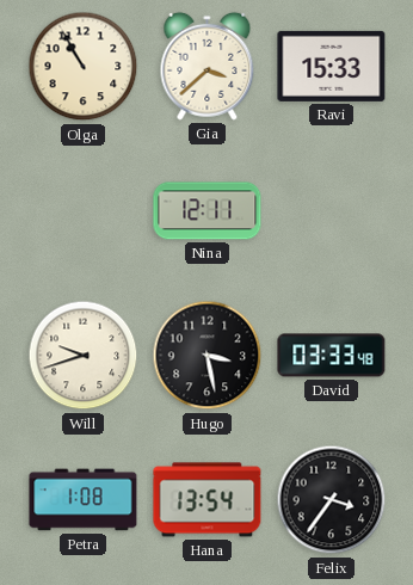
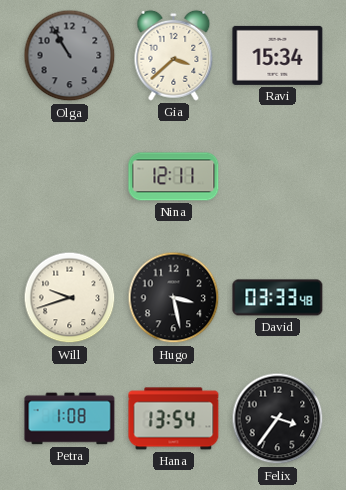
Olga dial: cream -> grey (70, 56)
Ravi: 15:33 -> 15:34 (278, 55)
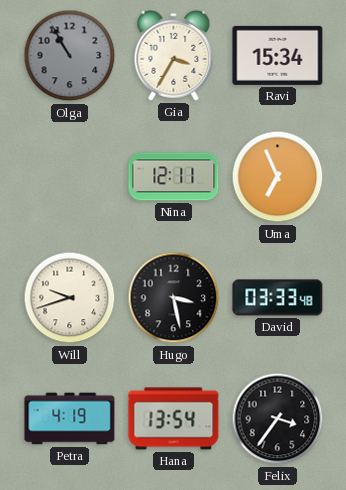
Gia: 3:38 -> 3:35 (174, 55)
Uma: none -> 6:56 (278, 177)
Petra: 1:08 -> 4:19 (70, 419)
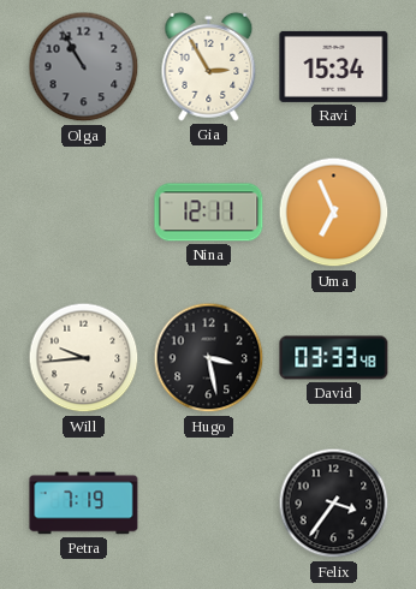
Gia: 3:35 -> 2:55 (209, 66)
Will: 9:42 -> 9:44 (84, 358)
Petra: 4:19 -> 7:19 (84, 504)
Hana: 13:54 -> none (174, 419)
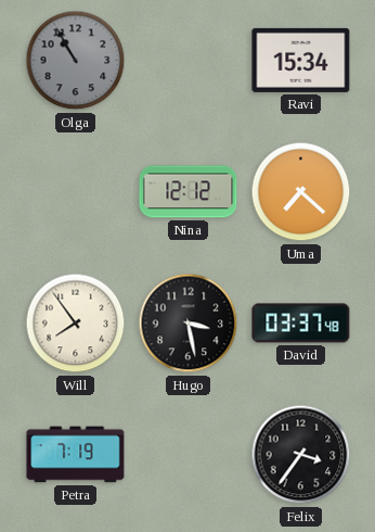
Gia: 2:55 -> none (209, 66)
Nina: 12:11 -> 12:12 (189, 192)
Uma: 6:56 -> 7:22 (301, 192)
Will: 9:44 -> 7:54 (76, 324)
David: 03:33 -> 03:37 (301, 324)
